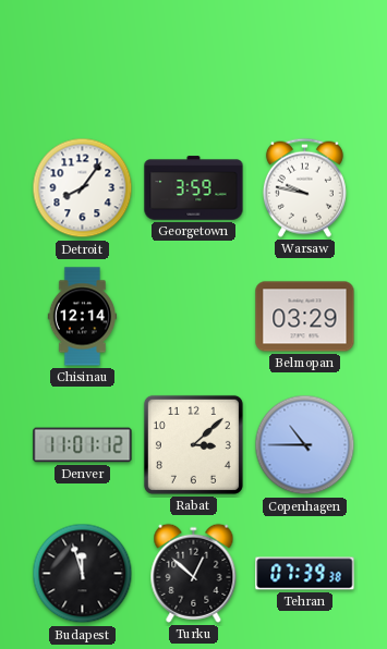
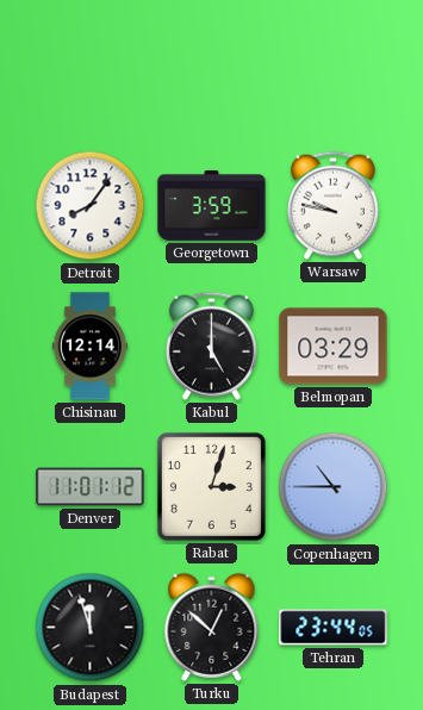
Kabul: none -> 5:00 (211, 345)
Rabat: 3:08 -> 3:03 (211, 486)
Tehran: 07:39 -> 23:44 (334, 628)
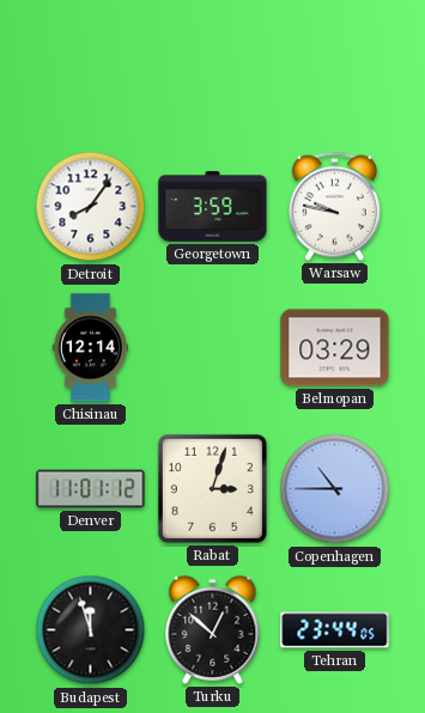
Kabul: 5:00 -> none (211, 345)
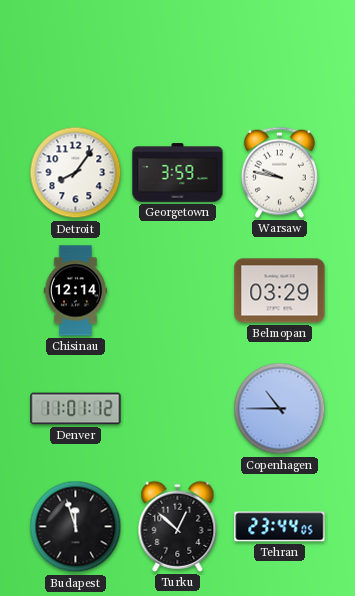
Rabat: 3:03 -> none (212, 488)
